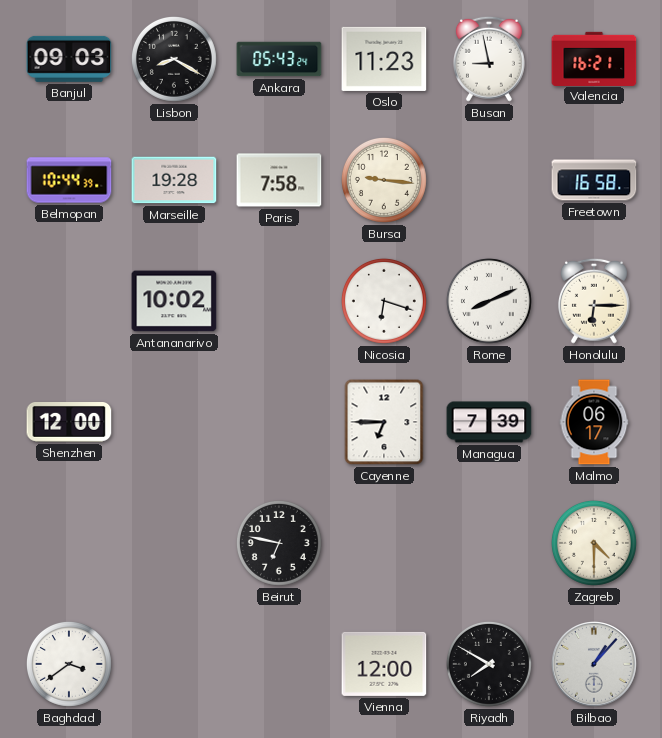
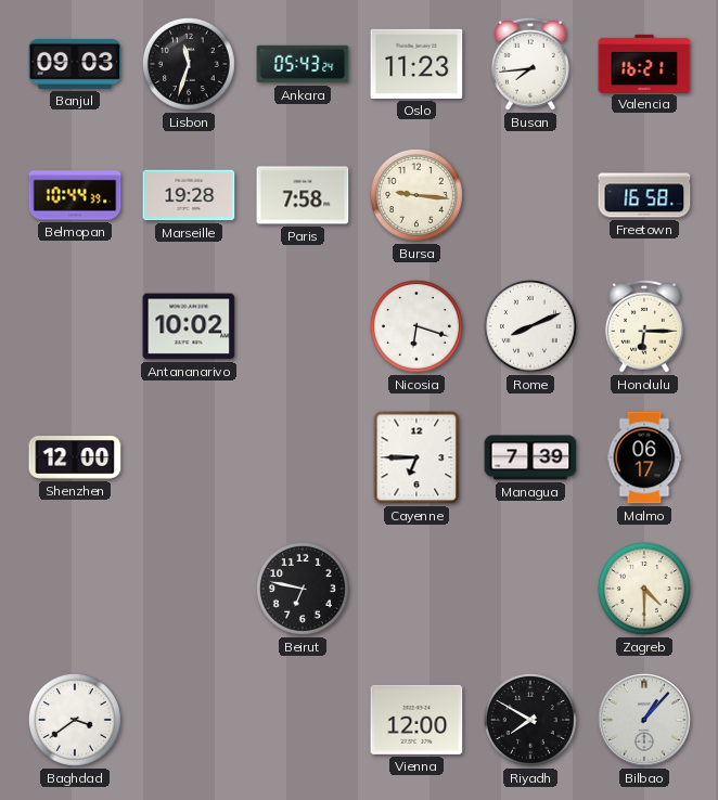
Lisbon: 8:20 -> 11:33 (189, 64)
Busan: 8:58 -> 7:44 (530, 64)
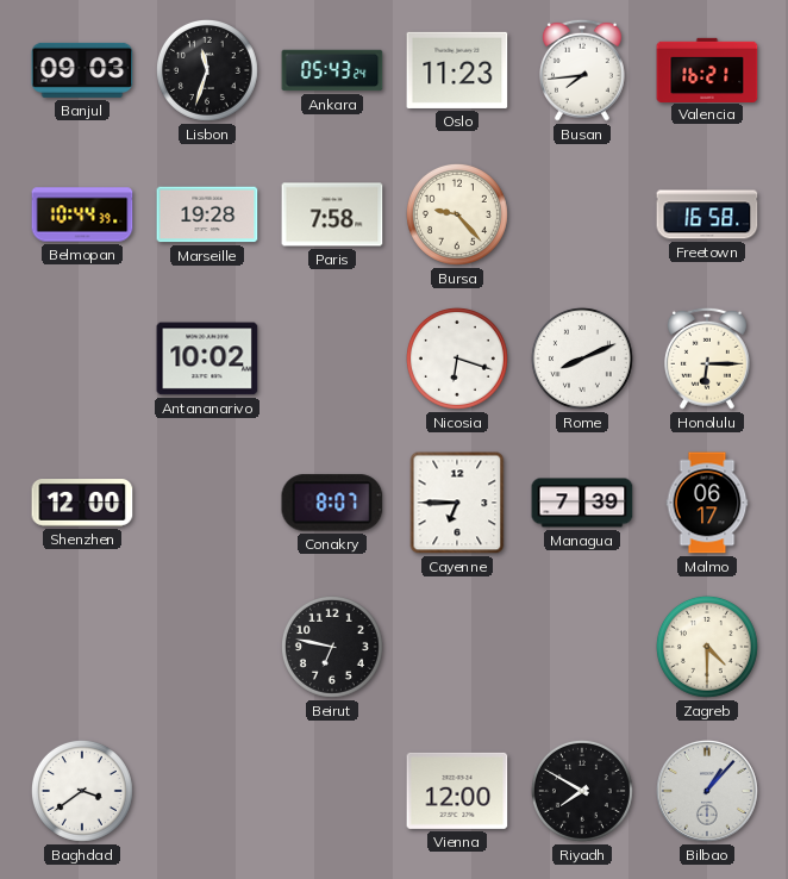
Bursa: 9:16 -> 9:23 (457, 214)
Conakry: none -> 8:07 (332, 503)
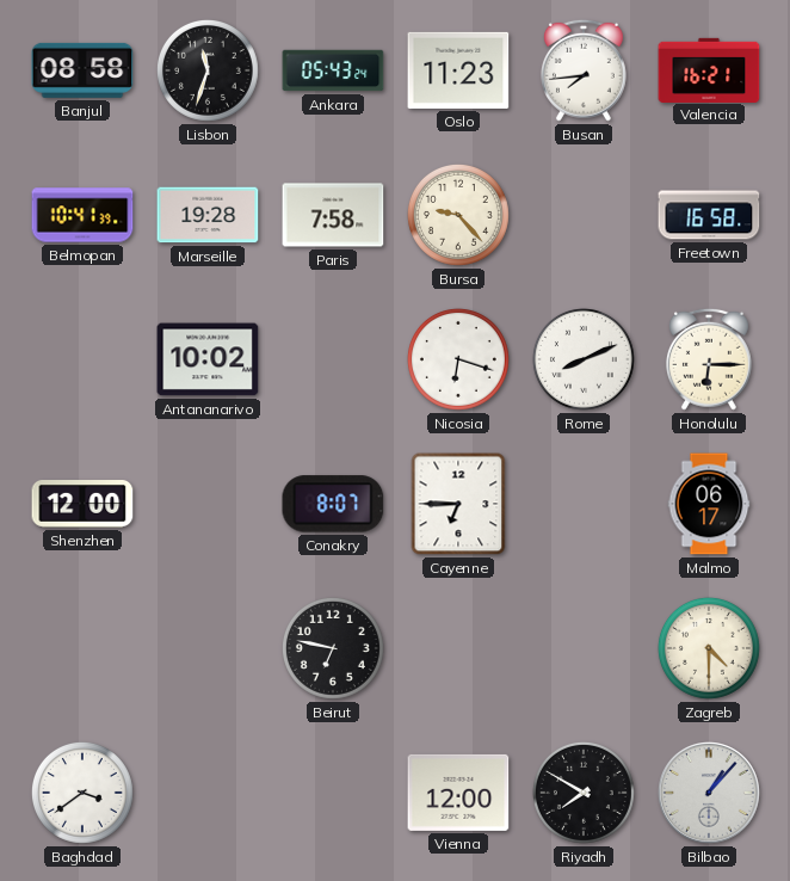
Banjul: 09:03 -> 08:58 (82, 70)
Belmopan: 10:44 -> 10:41 (82, 215)
Managua: 7:39 -> none (582, 503)
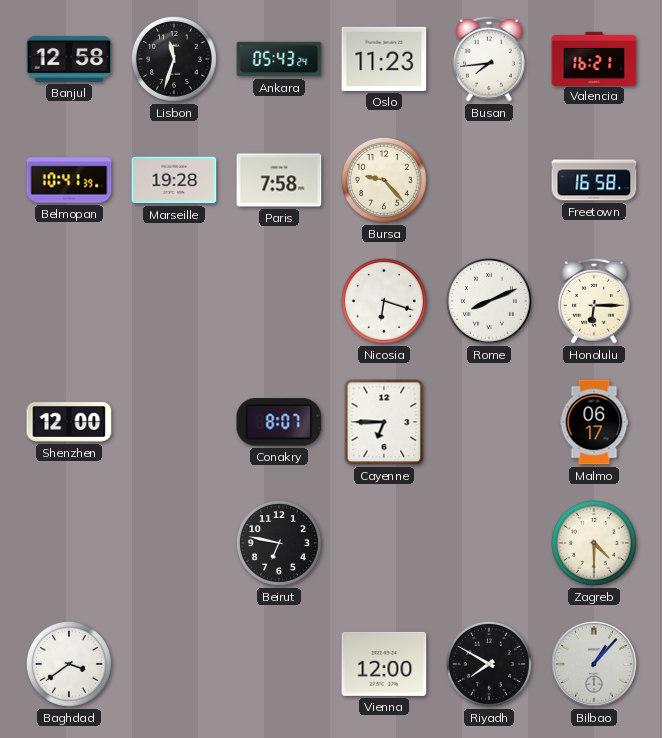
Banjul: 08:58 -> 12:58 (69, 59)
Antananarivo: 10:02 -> none (208, 359)
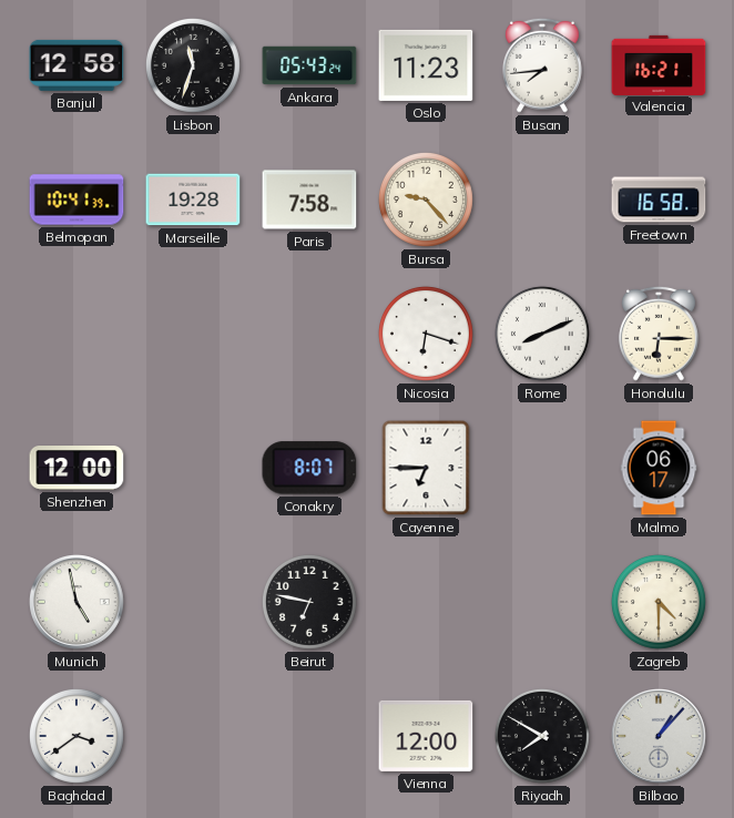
Munich: none -> 4:58 (78, 603)
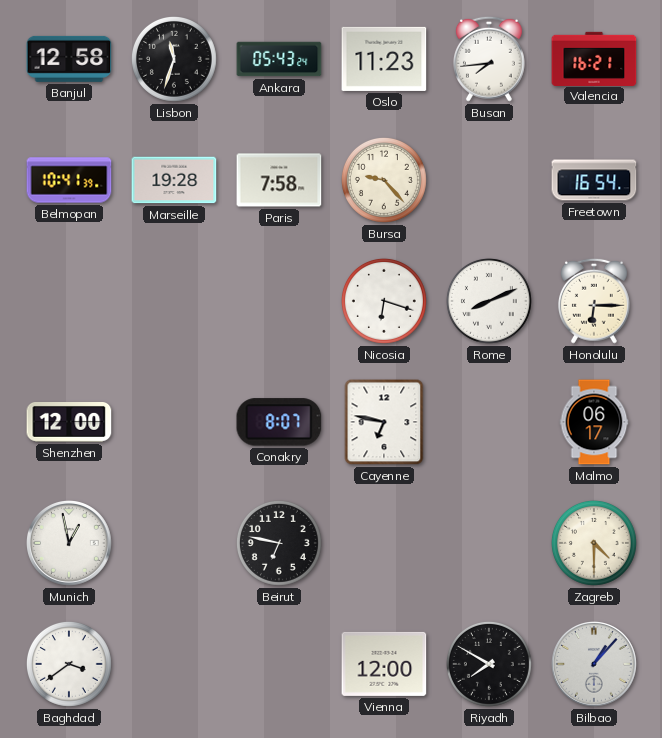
Freetown: 16:58 -> 16:54 (594, 180)
Cayenne: 6:45 -> 6:47 (384, 422)
Munich: 4:58 -> 12:58 (70, 544)
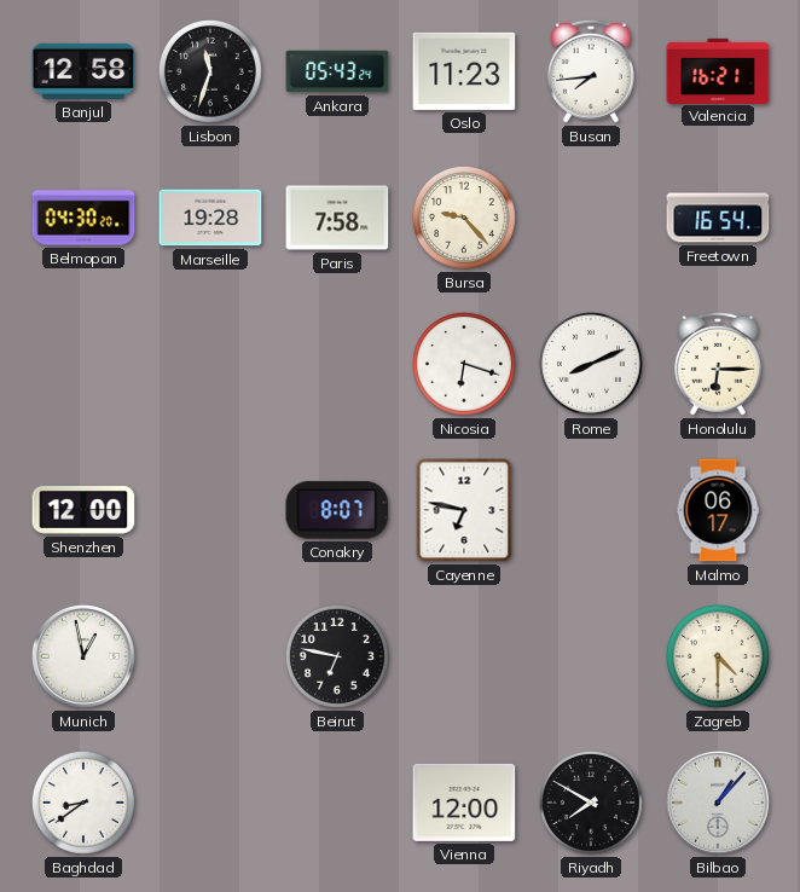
Belmopan: 10:41 -> 04:30 (83, 218)
Baghdad: 3:39 -> 8:39 (83, 803)
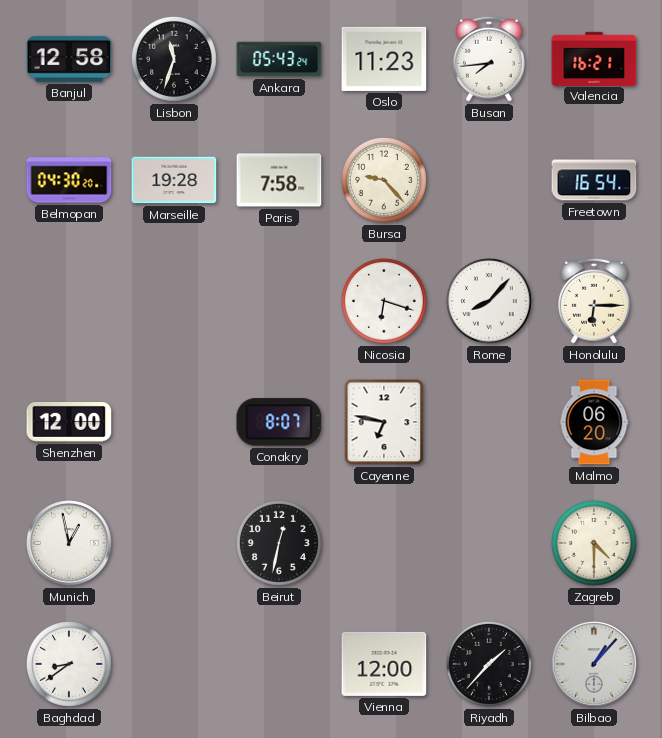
Rome: 8:11 -> 8:07 (489, 301)
Malmo: 06:17 -> 06:20 (594, 422)
Beirut: 6:47 -> 12:32 (279, 543)
Riyadh: 7:50 -> 1:37 (489, 664)
